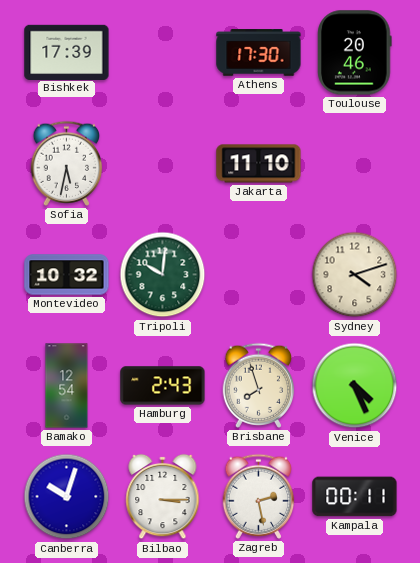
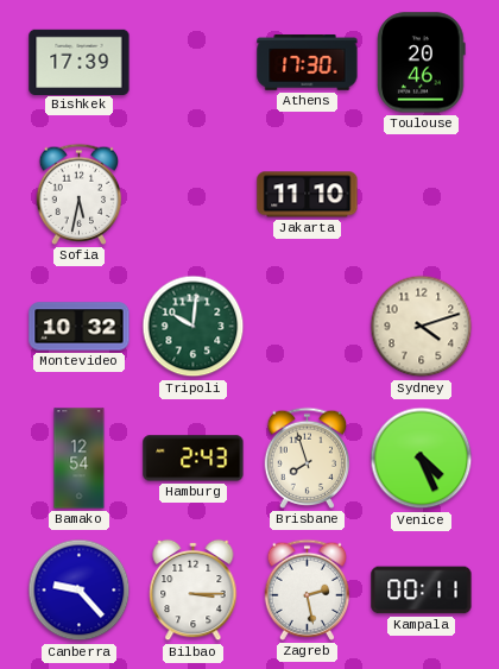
Canberra: 10:03 -> 9:23 (80, 591)
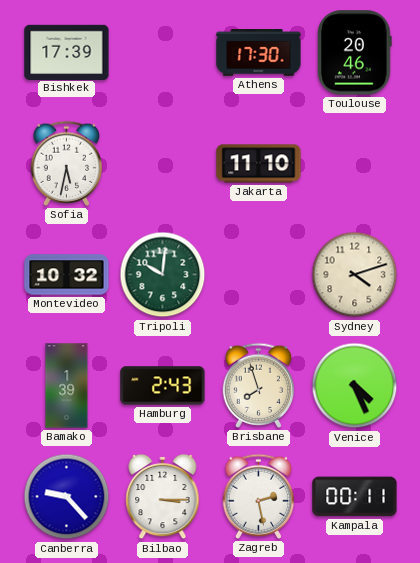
Bamako: 12:54 -> 1:39 (67, 386)
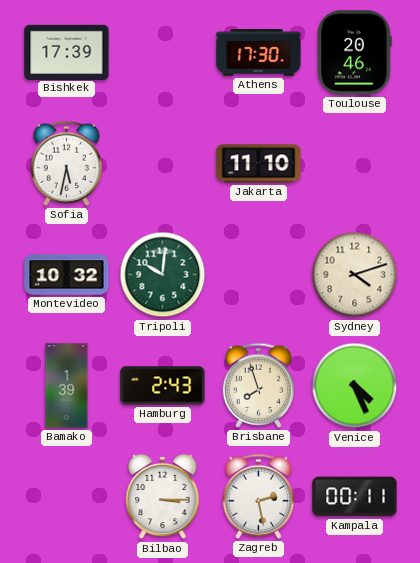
Canberra: 9:23 -> none (67, 497)
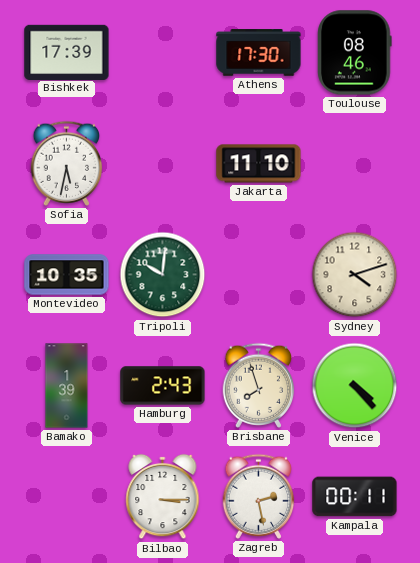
Toulouse: 20:46 -> 08:46 (355, 53)
Montevideo: 10:32 -> 10:35 (67, 275)
Venice: 4:26 -> 4:23 (355, 386)
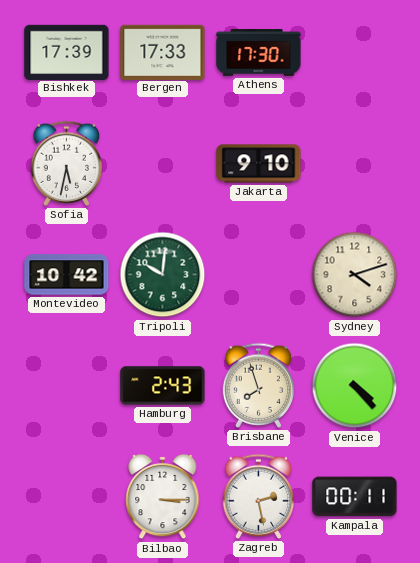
Bergen: none -> 17:33 (163, 52)
Toulouse: 08:46 -> none (355, 53)
Jakarta: 11:10 -> 9:10 (259, 164)
Montevideo: 10:35 -> 10:42 (67, 275)
Bamako: 1:39 -> none (67, 386)
